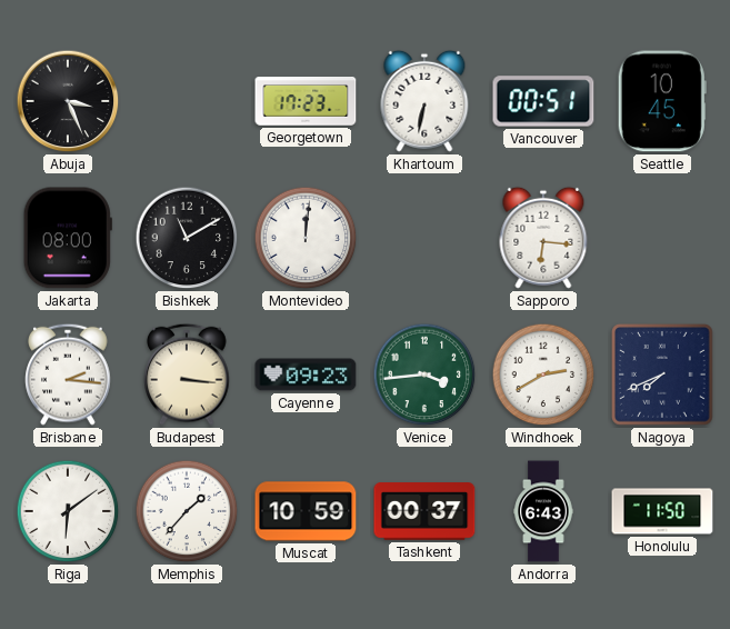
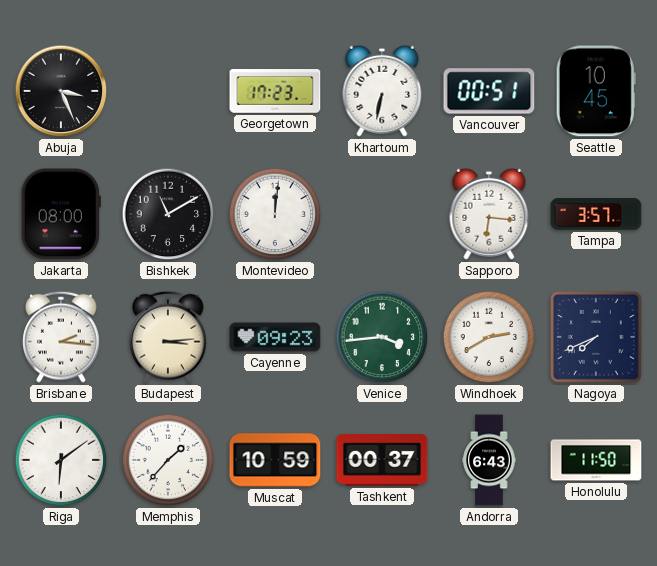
Tampa: none -> 3:57 (596, 214)
Budapest: 3:16 -> 3:14 (168, 337)
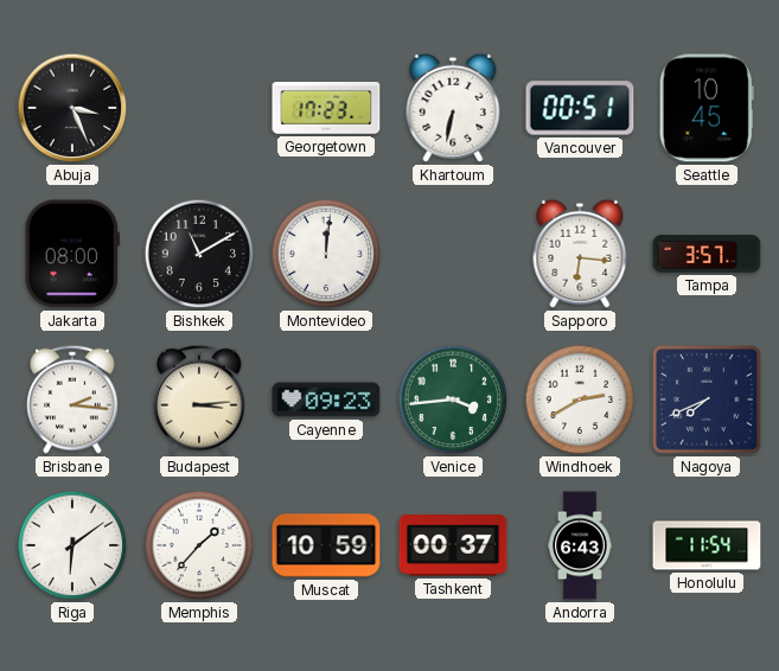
Honolulu: 11:50 -> 11:54 (707, 545)
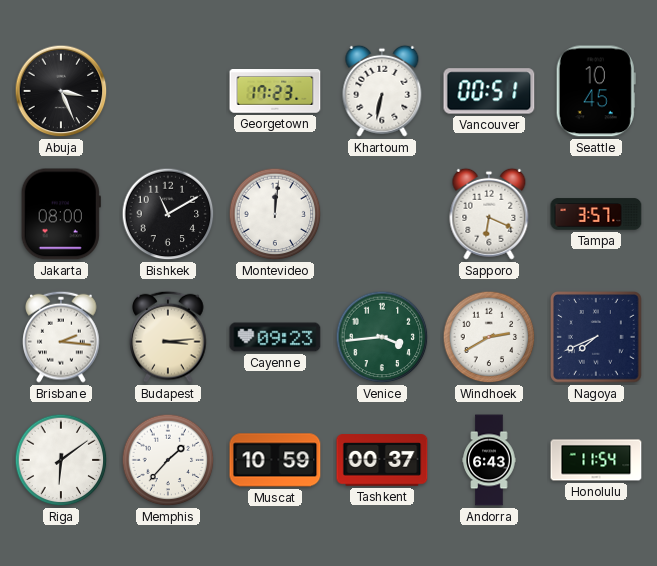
Sapporo: 6:16 -> 6:19 (489, 214)
